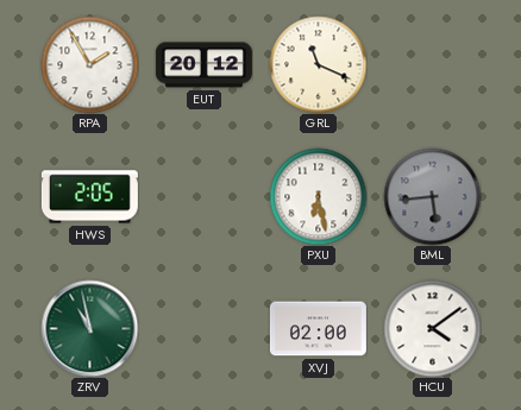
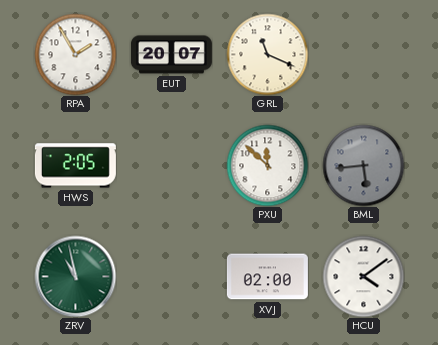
EUT: 20:12 -> 20:07 (171, 55)
PXU: 6:28 -> 11:52 (267, 165)
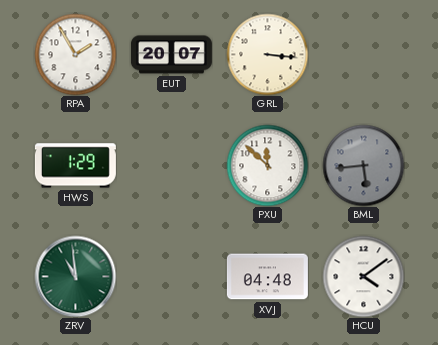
GRL: 11:19 -> 3:16 (267, 54)
HWS: 2:05 -> 1:29 (75, 166)
ZRV: 10:58 -> 10:59 (75, 276)
XVJ: 02:00 -> 04:48 (267, 277)
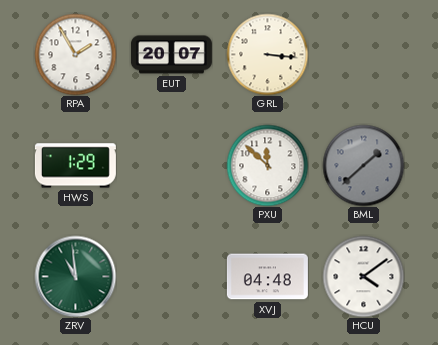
BML: 5:44 -> 1:38 (363, 165)
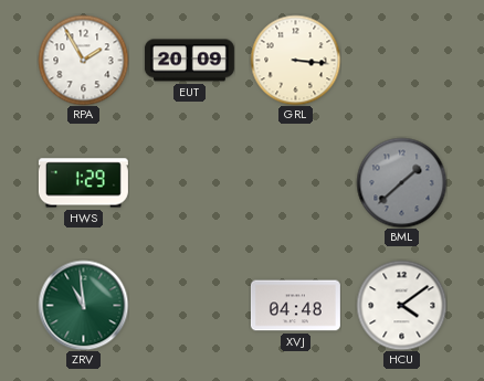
EUT: 20:07 -> 20:09 (189, 61)
PXU: 11:52 -> none (267, 165)
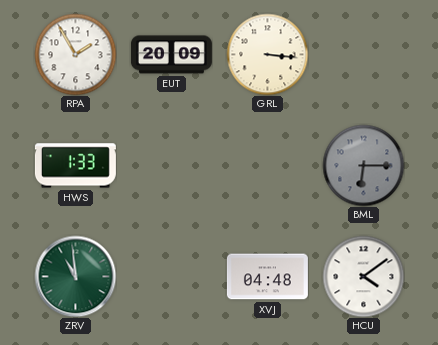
HWS: 1:29 -> 1:33 (75, 166)
BML: 1:38 -> 6:15 (363, 165)
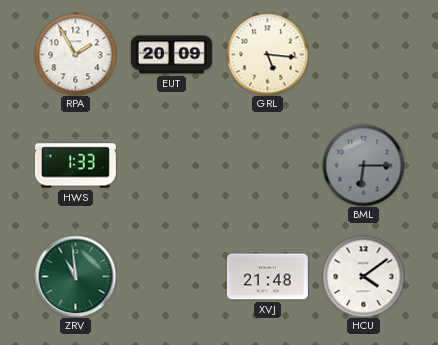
GRL: 3:16 -> 5:16 (267, 54)
XVJ: 04:48 -> 21:48 (267, 277)
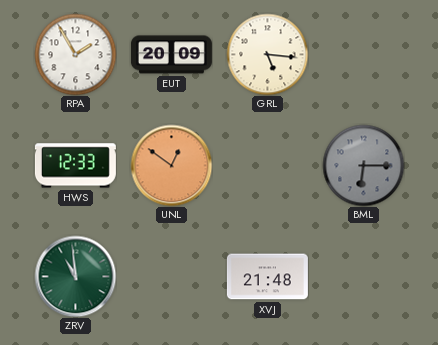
HWS: 1:33 -> 12:33 (75, 166)
UNL: none -> 12:51 (171, 165)
HCU: 4:09 -> none (363, 276)
